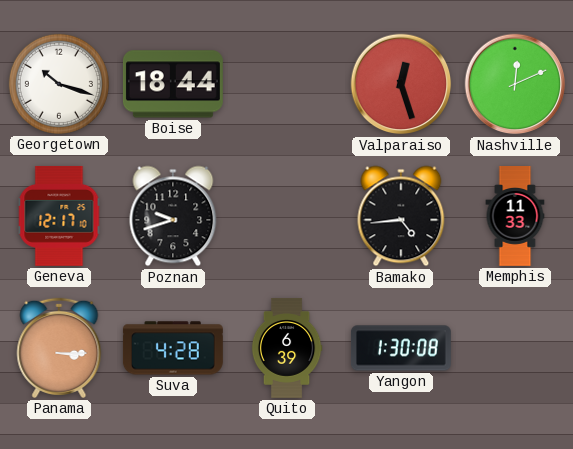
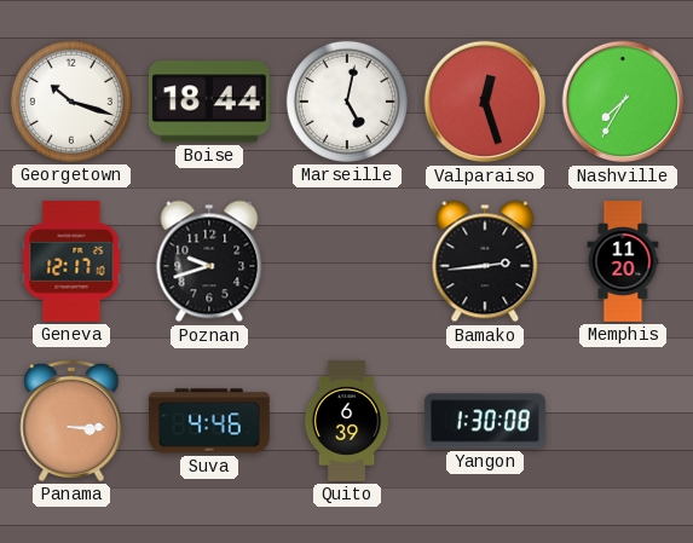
Marseille: none -> 5:02 (347, 102)
Nashville: 12:11 -> 7:35 (623, 102)
Bamako: 4:44 -> 2:44 (485, 261)
Memphis: 11:33 -> 11:20 (623, 262)
Suva: 4:28 -> 4:46 (209, 421)
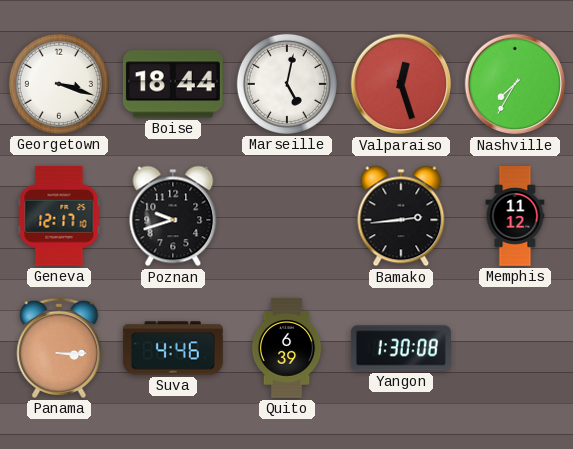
Georgetown: 10:18 -> 3:18 (59, 84)
Memphis: 11:20 -> 11:12 (515, 217)
